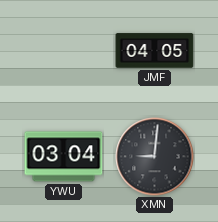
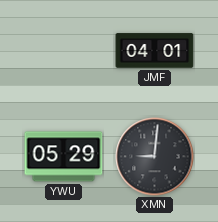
JMF: 04:05 -> 04:01 (155, 51)
YWU: 03:04 -> 05:29 (64, 157)
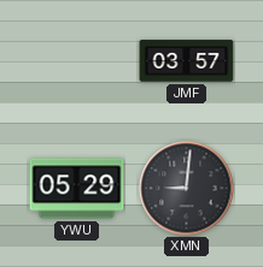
JMF: 04:01 -> 03:57 (187, 61)
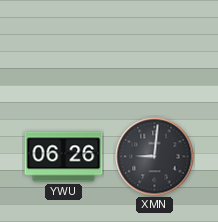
JMF: 03:57 -> none (187, 61)
YWU: 05:29 -> 06:26 (64, 157)
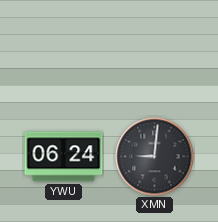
YWU: 06:26 -> 06:24 (64, 157)
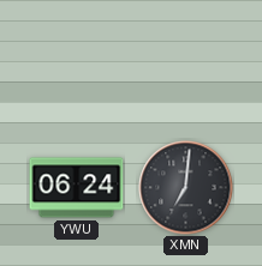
XMN: 9:01 -> 7:01 (186, 188)
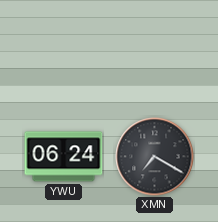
XMN: 7:01 -> 7:20 (155, 157)
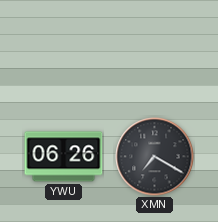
YWU: 06:24 -> 06:26 (64, 157)
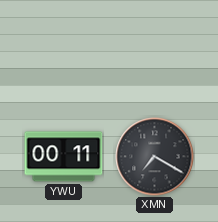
YWU: 06:26 -> 00:11 (64, 157)
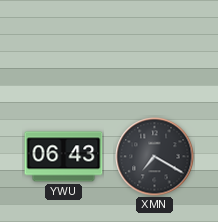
YWU: 00:11 -> 06:43 (64, 157)
